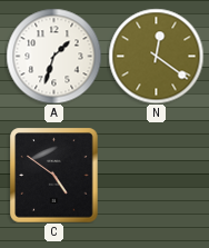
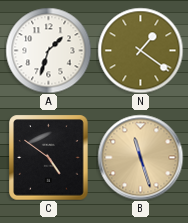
N: 12:21 -> 1:21 (140, 50)
B: none -> 11:27 (140, 157)
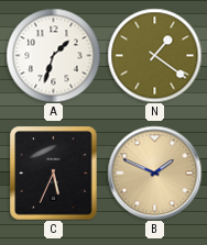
C: 4:51 -> 5:34 (54, 172)
B: 11:27 -> 1:49 (154, 172)
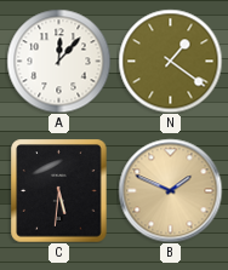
A: 1:33 -> 12:07 (58, 61)
C: 5:34 -> 5:31 (59, 190)
